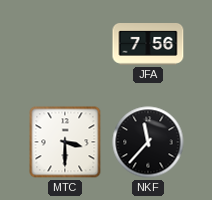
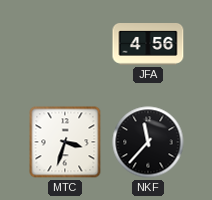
JFA: 7:56 -> 4:56 (148, 45)
MTC: 3:30 -> 3:33 (65, 142)
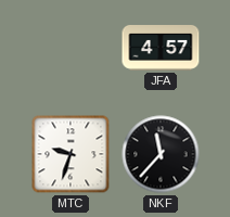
JFA: 4:56 -> 4:57 (161, 49)
MTC: 3:33 -> 9:33 (71, 154)
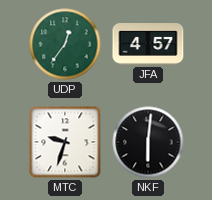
UDP: none -> 12:36 (65, 44)
NKF: 11:37 -> 6:01 (148, 142)
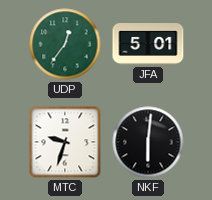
JFA: 4:57 -> 5:01 (148, 45)
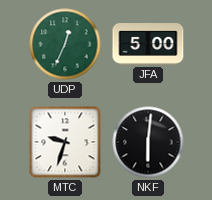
UDP: 12:36 -> 12:34 (65, 44)
JFA: 5:01 -> 5:00 (148, 45)
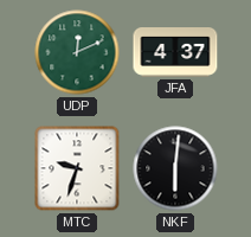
UDP: 12:34 -> 12:11 (77, 52)
JFA: 5:00 -> 4:37 (175, 53)
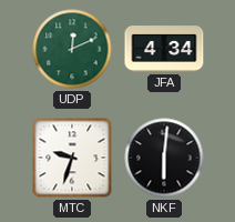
JFA: 4:37 -> 4:34 (164, 50)
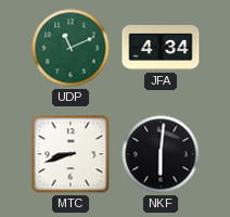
UDP: 12:11 -> 11:11 (71, 48)
MTC: 9:33 -> 8:42 (71, 154)
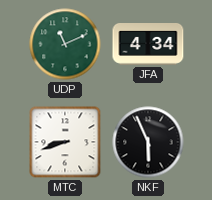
NKF: 6:01 -> 5:56 (148, 142)
